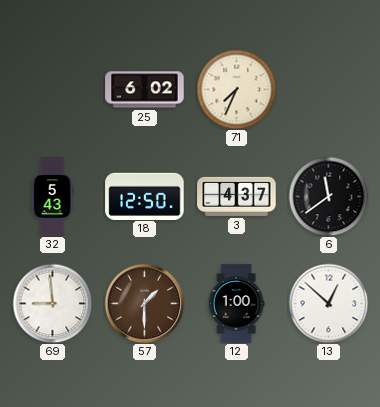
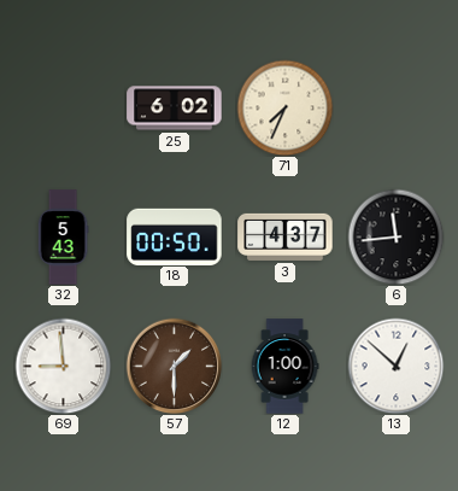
18: 12:50 -> 00:50 (175, 236)
6: 11:39 -> 11:44 (395, 236)
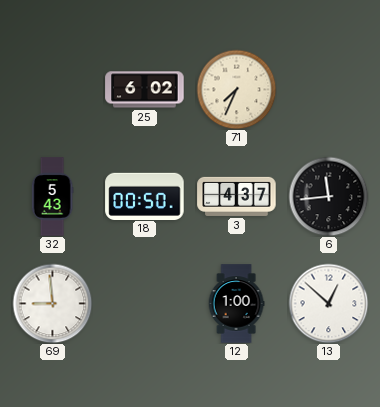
57: 1:30 -> none (174, 366)
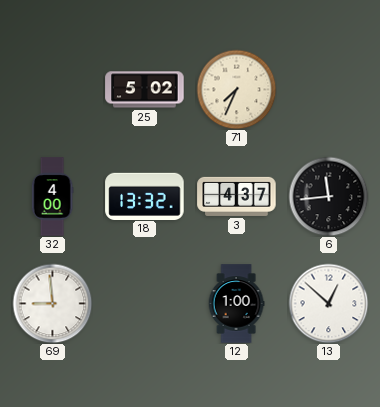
25: 6:02 -> 5:02 (145, 90)
32: 5:43 -> 4:00 (52, 197)
18: 00:50 -> 13:32 (145, 196)
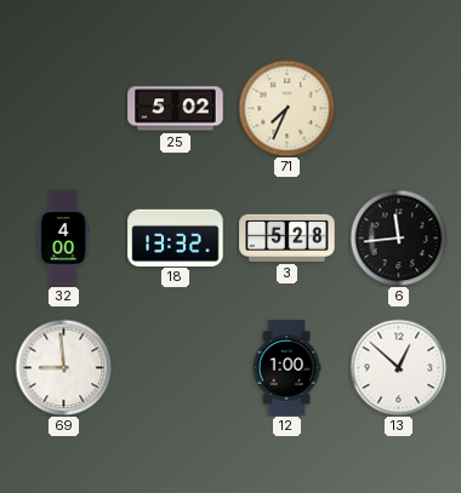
3: 4:37 -> 5:28 (288, 237)
